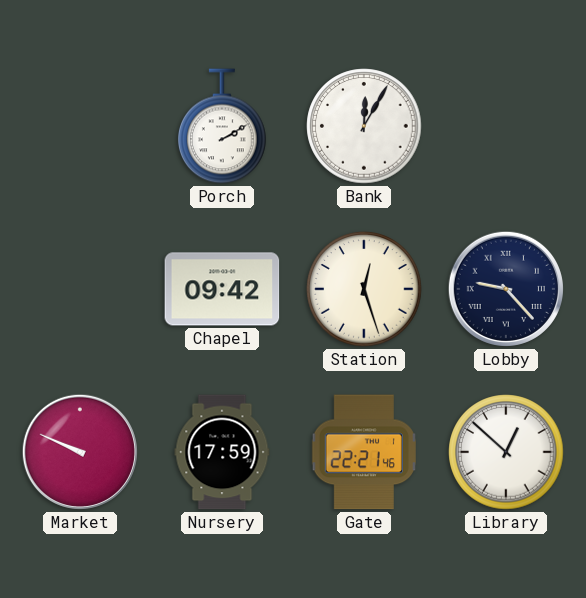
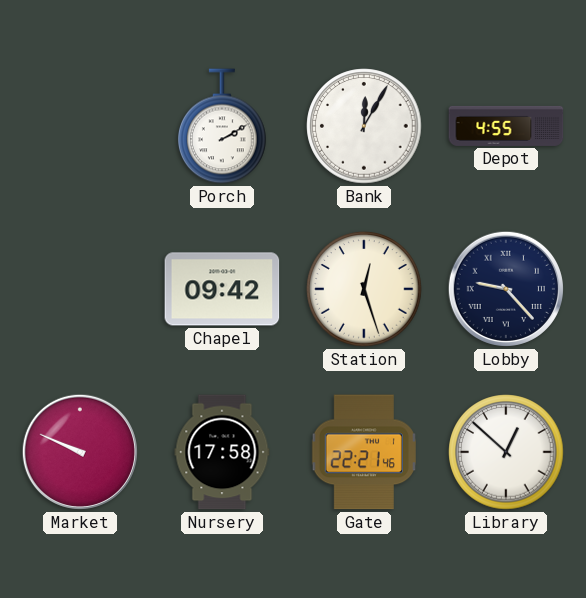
Depot: none -> 4:55 (506, 126)
Nursery: 17:59 -> 17:58 (222, 452)
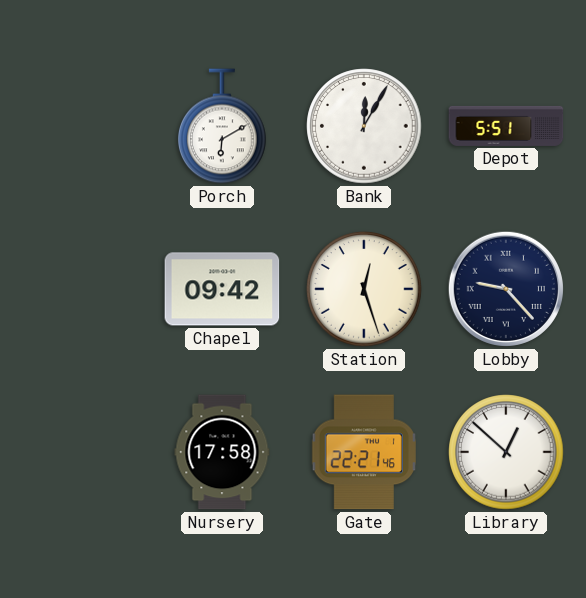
Porch: 2:10 -> 6:10 (222, 126)
Depot: 4:55 -> 5:51 (506, 126)
Market: 9:49 -> none (80, 452)
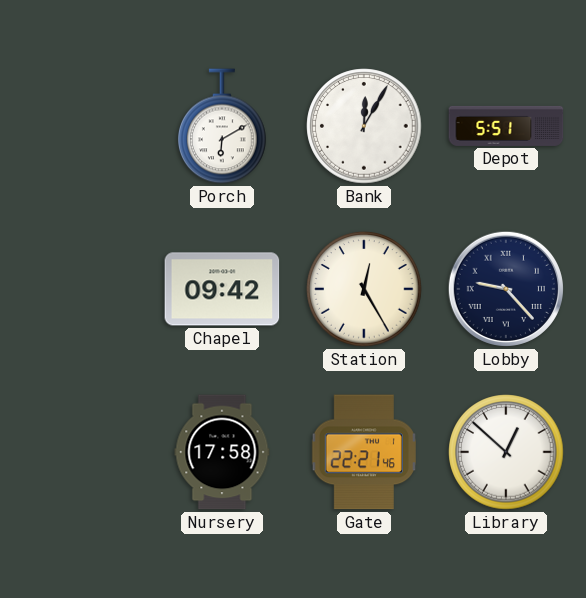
Station: 12:27 -> 12:25 (364, 289)
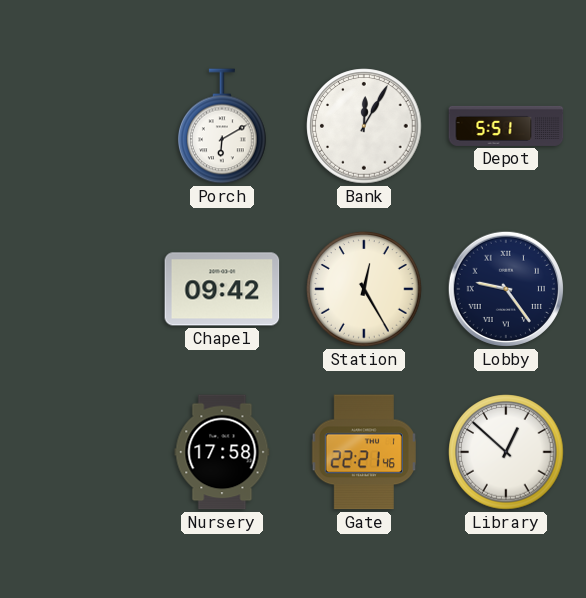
Lobby: 9:23 -> 9:24 (506, 289)
